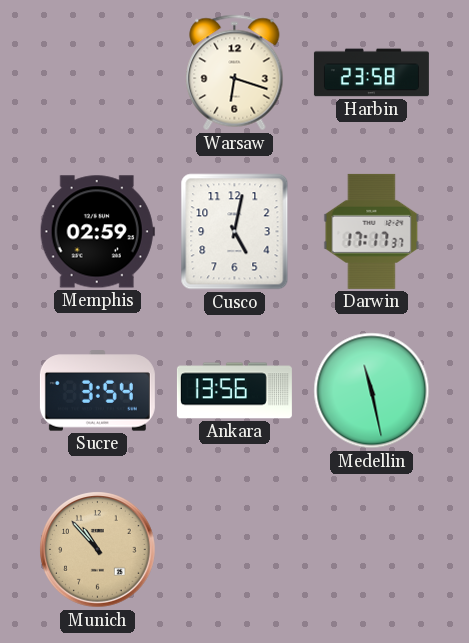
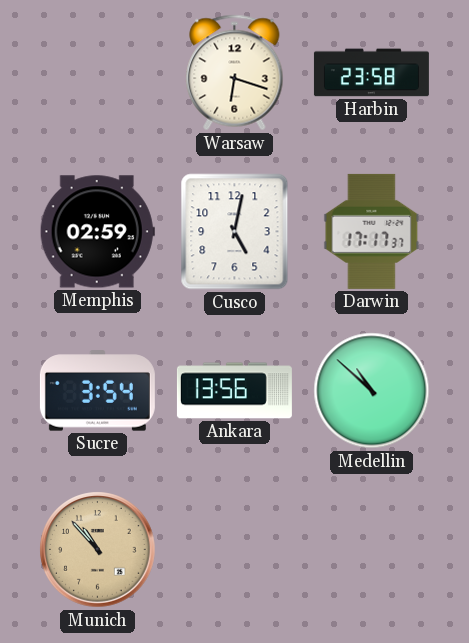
Medellin: 11:28 -> 10:52 (372, 391)
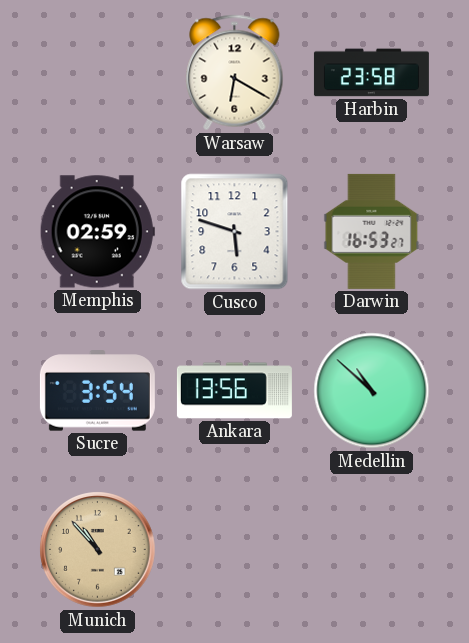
Warsaw: 6:18 -> 6:20 (235, 73)
Cusco: 5:02 -> 5:48 (235, 232)
Darwin: 17:17 -> 16:53 (372, 231)
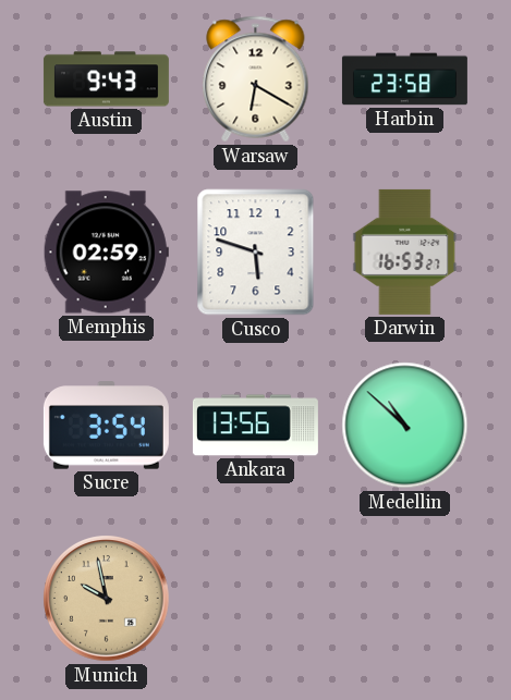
Austin: none -> 9:43 (106, 79)
Munich: 10:53 -> 9:58 (107, 599)
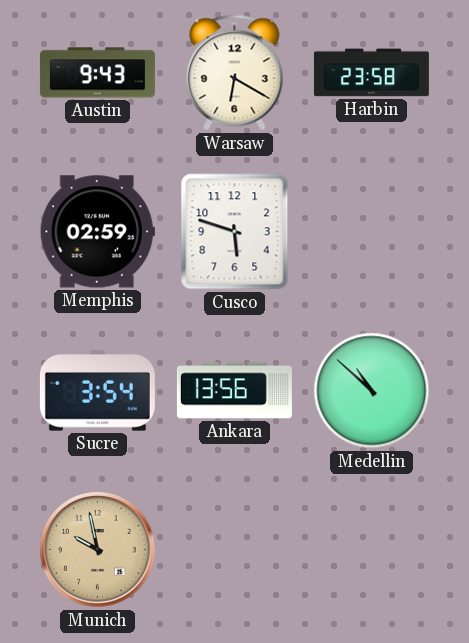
Darwin: 16:53 -> none (405, 251)
